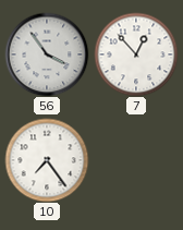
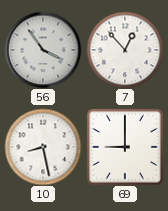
10: 7:24 -> 8:28 (43, 147)
69: none -> 9:00 (125, 147)
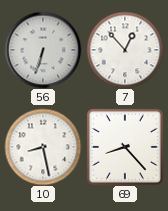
56: 3:54 -> 6:33 (43, 50)
69: 9:00 -> 8:23 (125, 147)
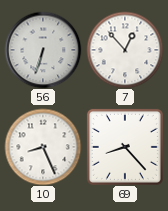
10: 8:28 -> 8:26 (43, 147)
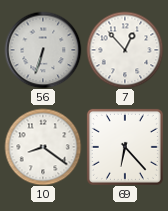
10: 8:26 -> 8:21 (43, 147)
69: 8:23 -> 6:23 (125, 147)
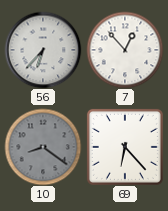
56: 6:33 -> 6:37 (43, 50)
10 dial: white -> grey (43, 147)
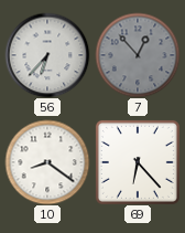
7 dial: white -> grey (138, 55)
10 dial: grey -> white (47, 162)
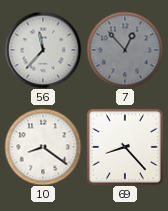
56: 6:37 -> 11:37 (43, 50)
69: 6:23 -> 8:23 (125, 147)
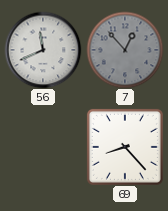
56: 11:37 -> 11:41 (43, 50)
10: 8:21 -> none (43, 147)
